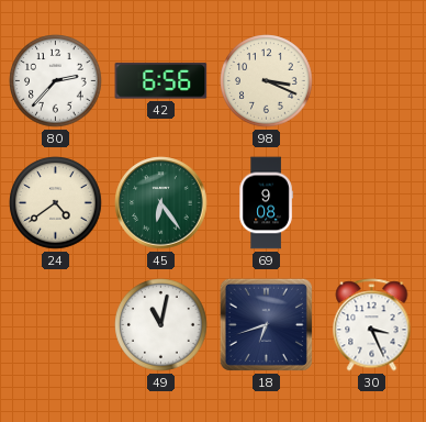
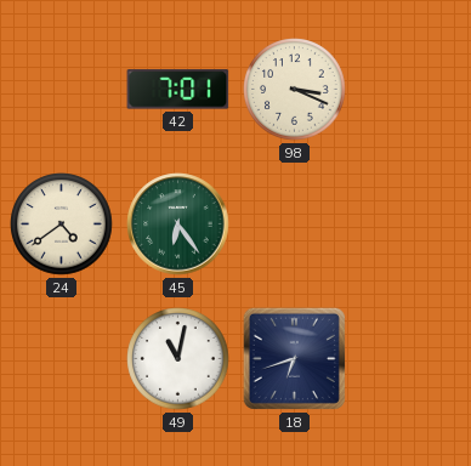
80: 2:37 -> none (56, 81)
42: 6:56 -> 7:01 (178, 90)
69: 9:08 -> none (266, 203)
30: 3:26 -> none (372, 325)
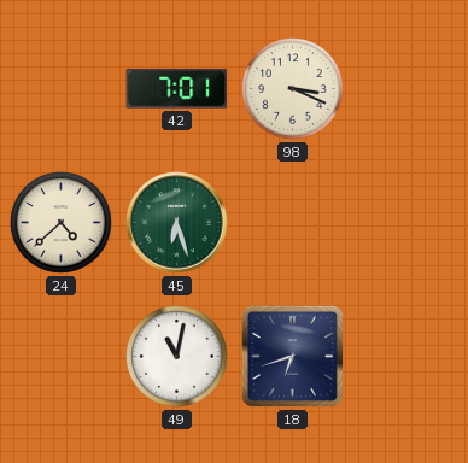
24: 4:39 -> 4:38 (62, 223)
45: 6:24 -> 6:27 (177, 223)
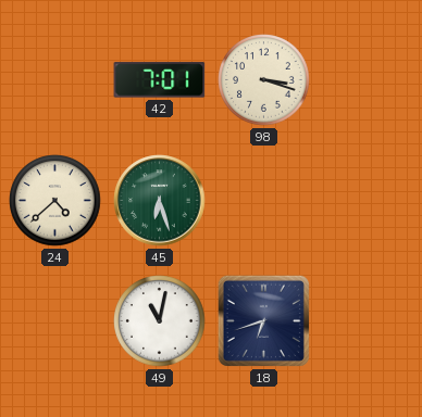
98: 3:19 -> 3:18 (264, 80)
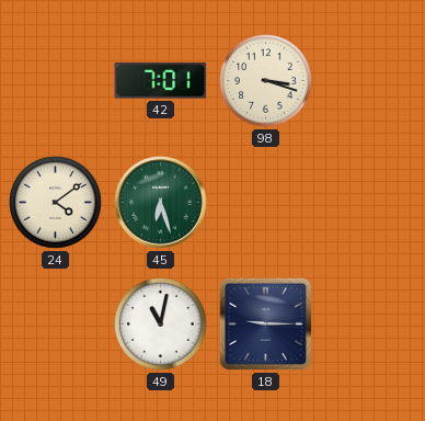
24: 4:38 -> 4:09 (56, 203)
18: 6:42 -> 9:15 (265, 323)
